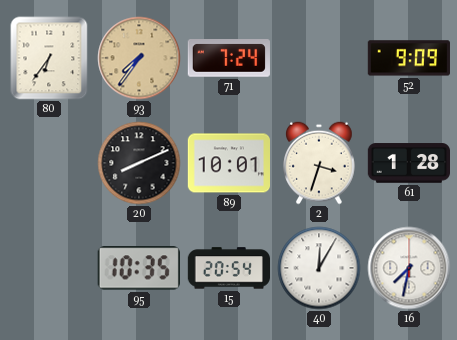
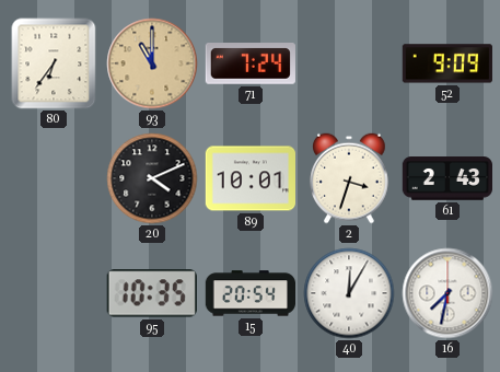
93: 7:36 -> 11:00 (152, 63)
20: 8:11 -> 4:11 (152, 178)
61: 1:28 -> 2:43 (446, 178)
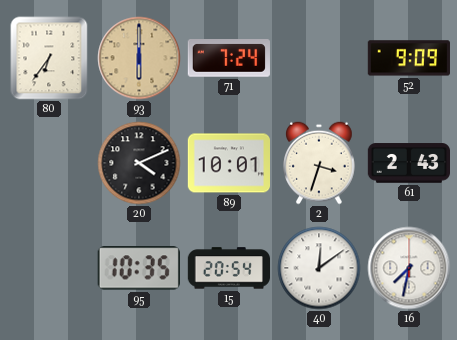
93: 11:00 -> 6:00 (139, 58)
40: 12:05 -> 12:09 (319, 268)
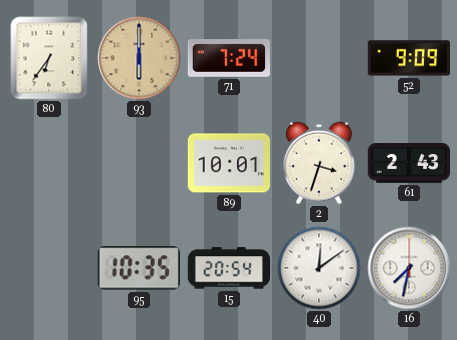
20: 4:11 -> none (139, 163)
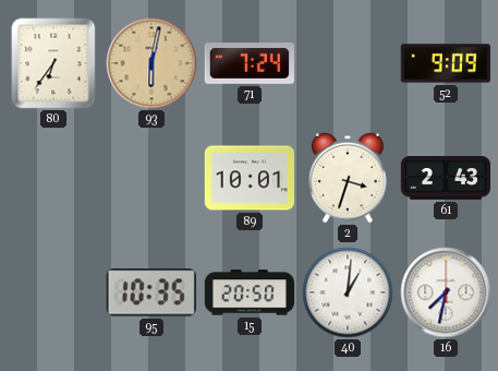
93: 6:00 -> 6:02 (151, 63)
15: 20:54 -> 20:50 (248, 292)
40: 12:09 -> 1:01 (348, 292)
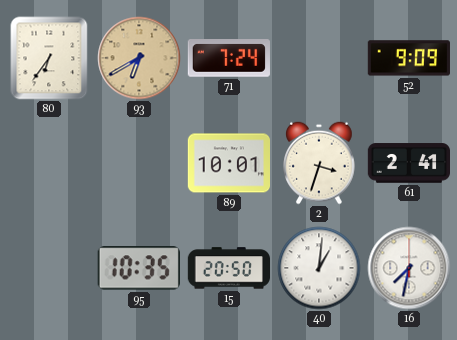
93: 6:02 -> 6:40 (139, 58)
61: 2:43 -> 2:41 (408, 163)
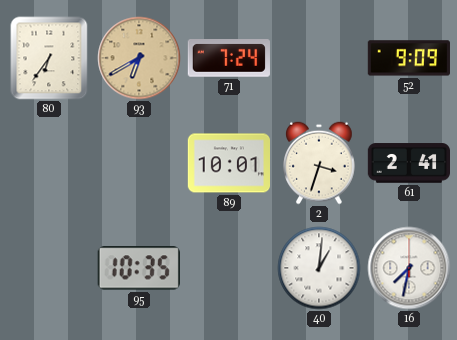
15: 20:50 -> none (228, 268)
